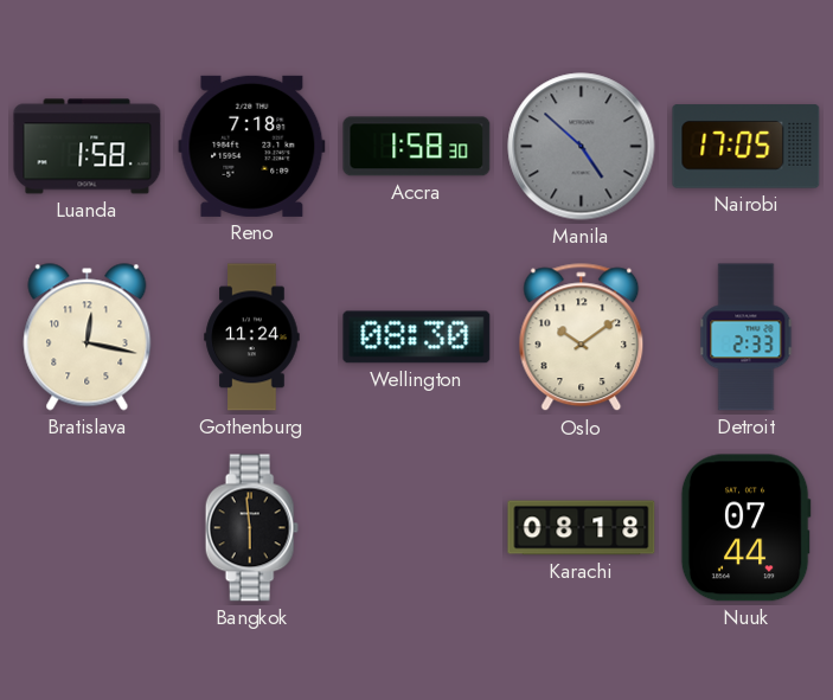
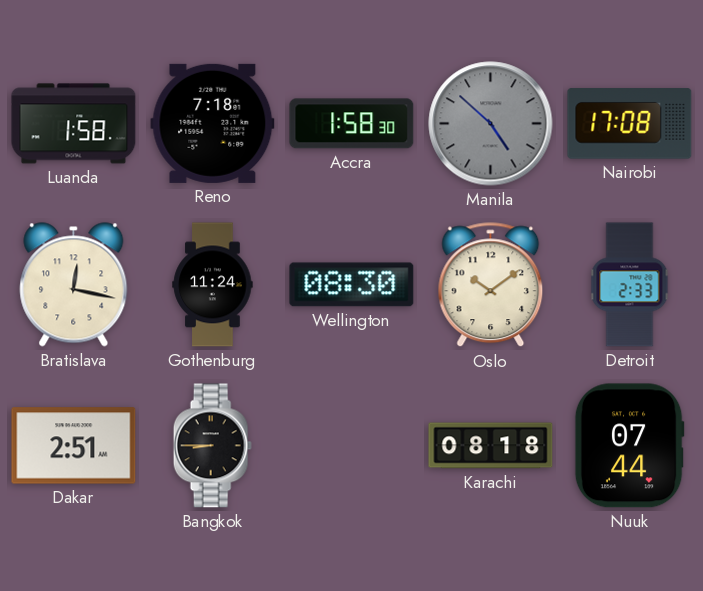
Nairobi: 17:05 -> 17:08 (630, 124)
Dakar: none -> 2:51 (74, 446)
Bangkok: 5:59 -> 8:45 (212, 446)
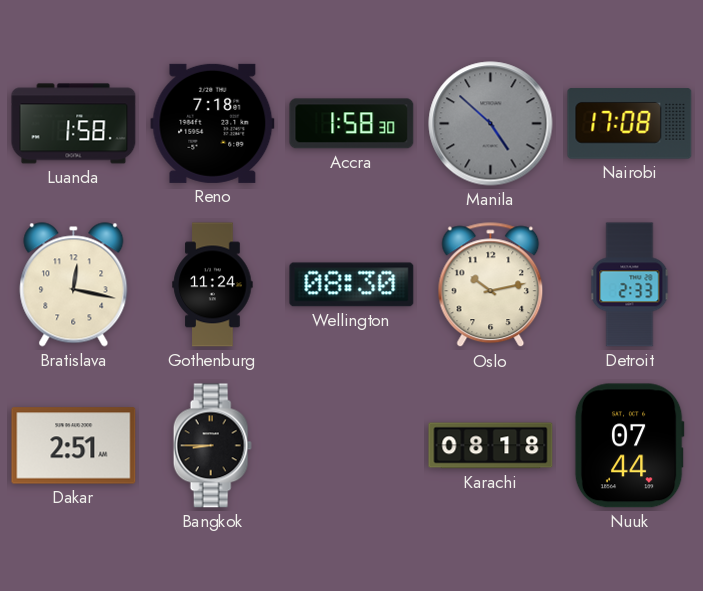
Oslo: 10:09 -> 10:13 (491, 285)
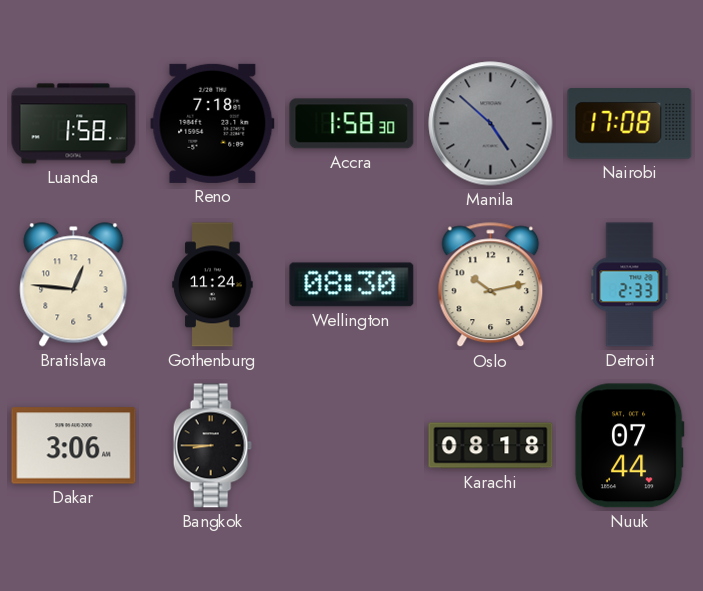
Bratislava: 12:17 -> 12:46 (74, 285)
Dakar: 2:51 -> 3:06 (74, 446)
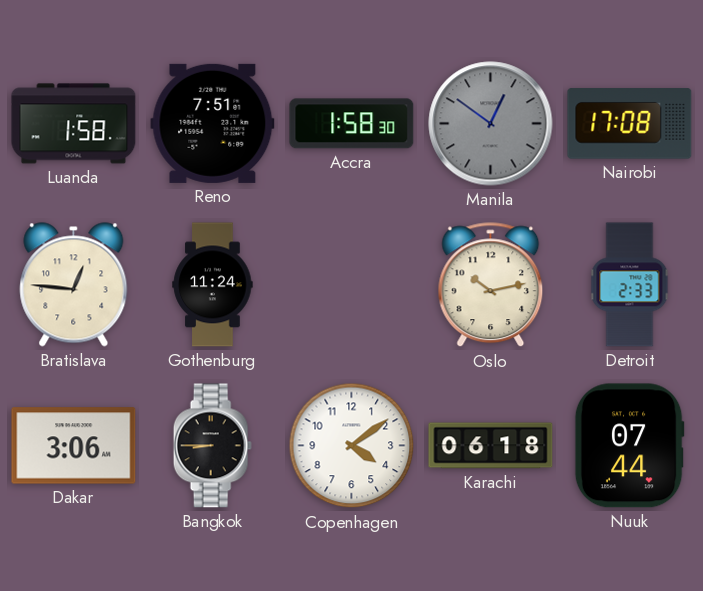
Reno: 7:18 -> 7:51 (213, 123)
Manila: 4:52 -> 12:51 (491, 124)
Wellington: 08:30 -> none (352, 285)
Copenhagen: none -> 4:09 (352, 446)
Karachi: 08:18 -> 06:18 (491, 446)
